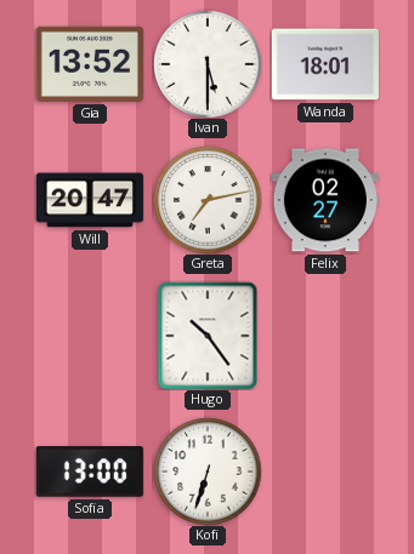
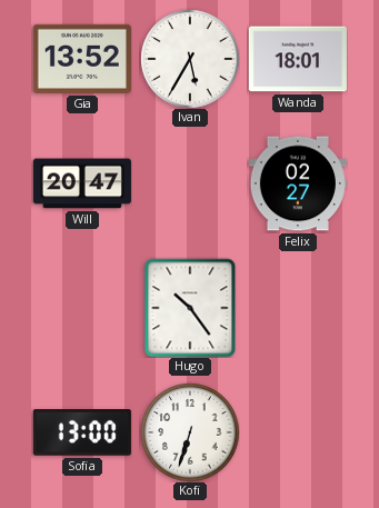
Ivan: 5:30 -> 5:35 (190, 59)
Greta: 7:13 -> none (208, 200)
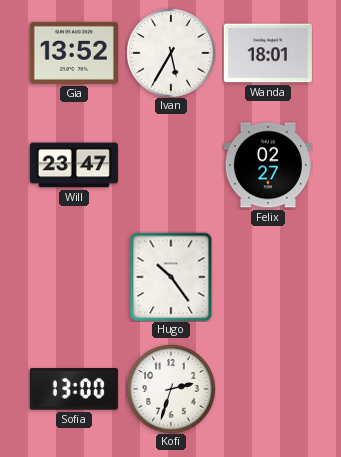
Will: 20:47 -> 23:47 (74, 165)
Kofi: 6:33 -> 2:33 (171, 389)
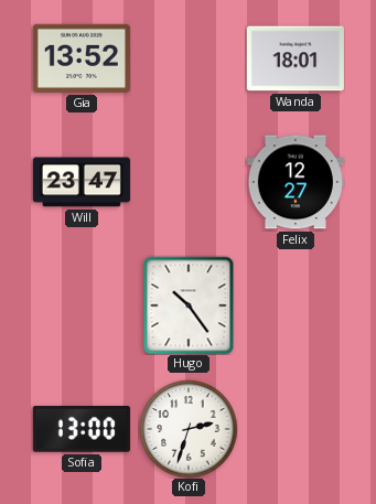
Ivan: 5:35 -> none (171, 53)
Felix: 02:27 -> 12:27 (296, 182)
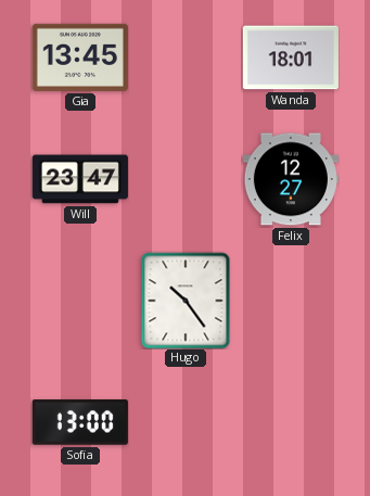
Gia: 13:52 -> 13:45 (80, 58)
Kofi: 2:33 -> none (189, 429)
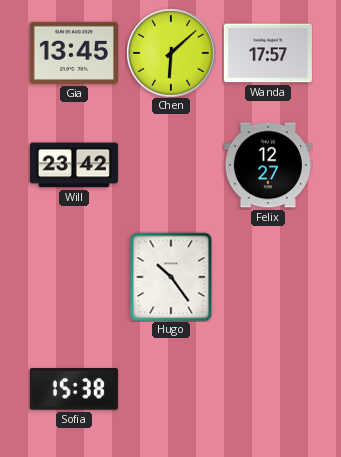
Chen: none -> 6:08 (171, 53)
Wanda: 18:01 -> 17:57 (268, 53)
Will: 23:47 -> 23:42 (74, 165)
Sofia: 13:00 -> 15:38 (74, 390)
